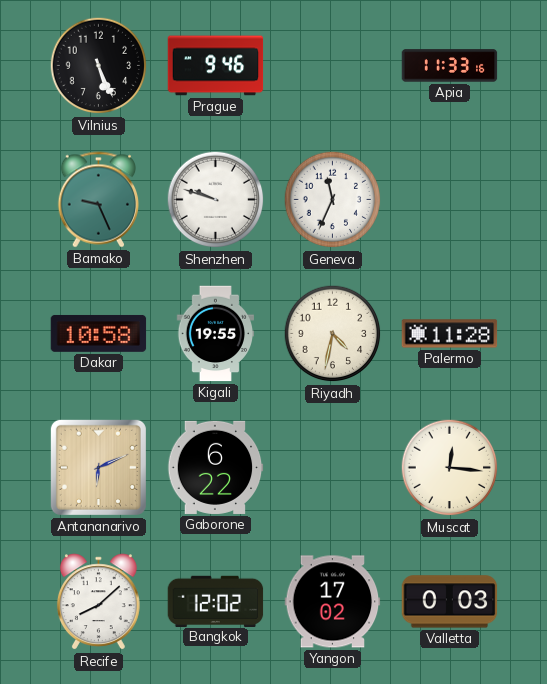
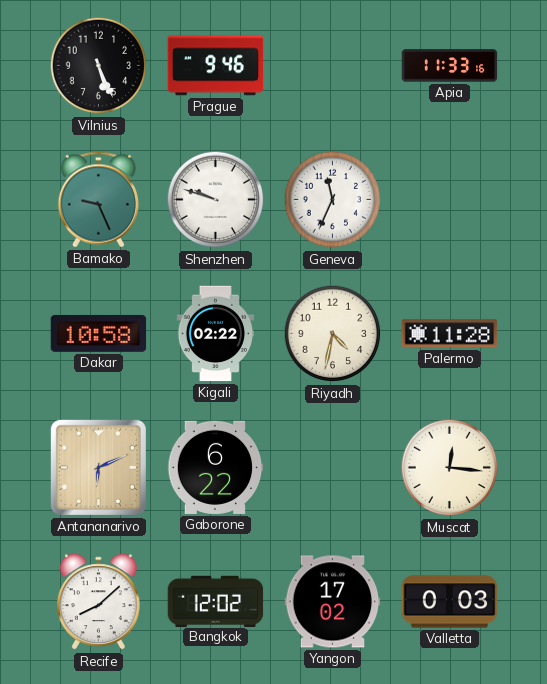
Kigali: 19:55 -> 02:22 (215, 334)
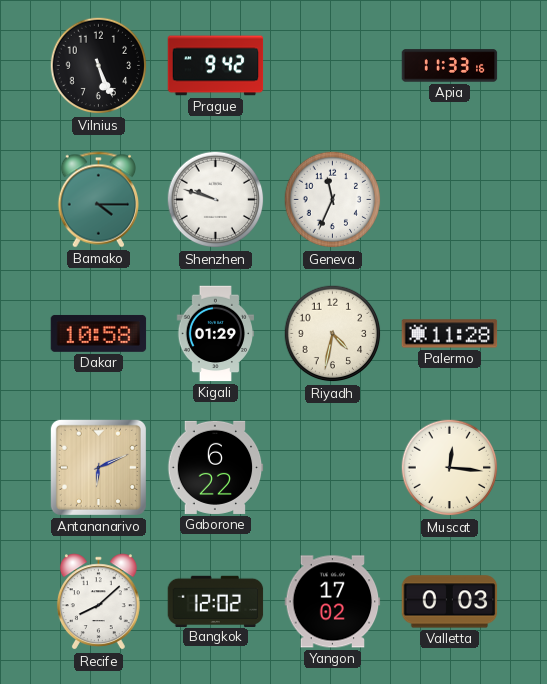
Prague: 9:46 -> 9:42 (216, 66)
Bamako: 9:26 -> 4:15 (99, 200)
Kigali: 02:22 -> 01:29 (215, 334)
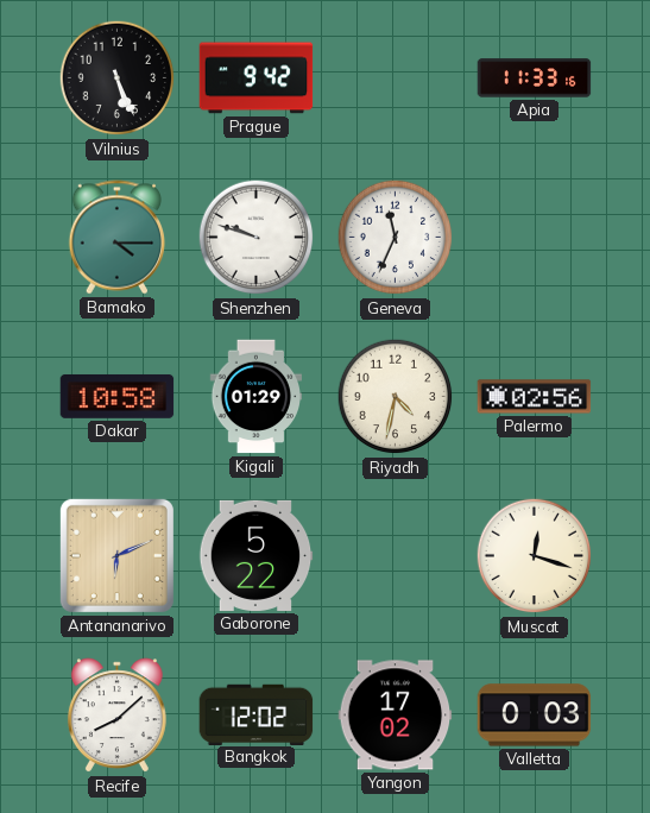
Palermo: 11:28 -> 02:56 (535, 397)
Gaborone: 6:22 -> 5:22 (255, 555)
Muscat: 12:16 -> 12:18 (535, 556)
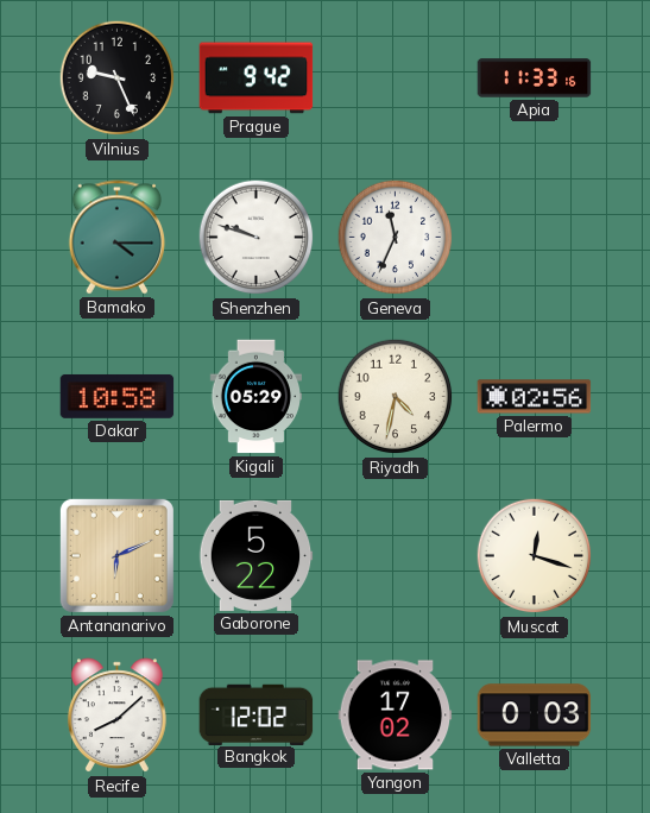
Vilnius: 5:26 -> 9:26 (118, 78)
Kigali: 01:29 -> 05:29 (255, 397)
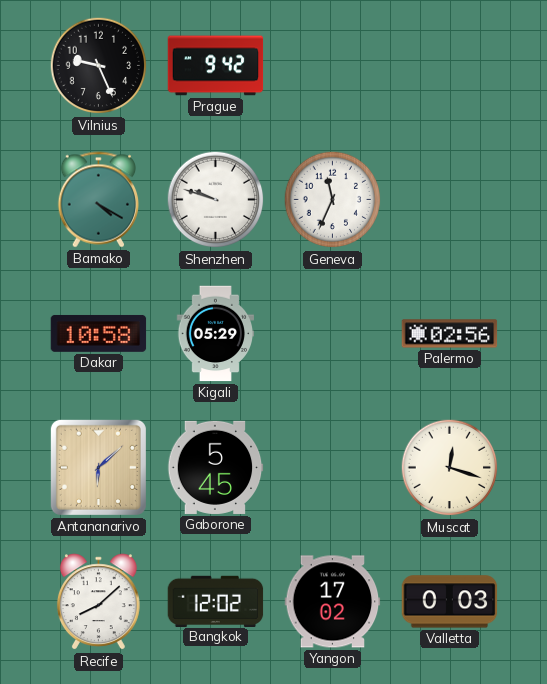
Apia: 11:33 -> none (535, 78)
Bamako: 4:15 -> 4:20 (99, 200)
Riyadh: 4:32 -> none (396, 397)
Antananarivo: 6:11 -> 6:08 (98, 467)
Gaborone: 5:22 -> 5:45 (215, 467)
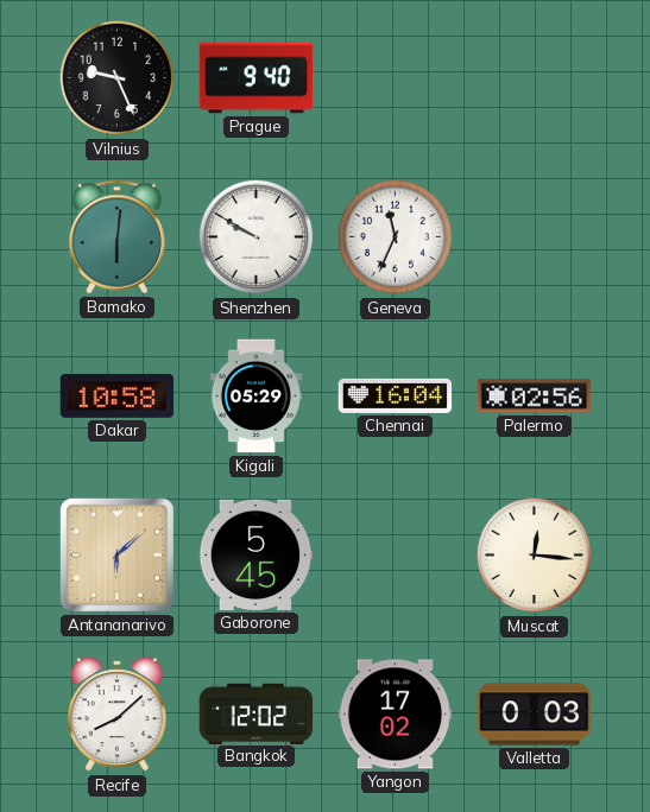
Prague: 9:42 -> 9:40 (257, 78)
Bamako: 4:20 -> 6:01 (118, 237)
Shenzhen: 9:48 -> 9:50 (257, 237)
Chennai: none -> 16:04 (396, 395)
Muscat: 12:18 -> 12:16 (535, 556)
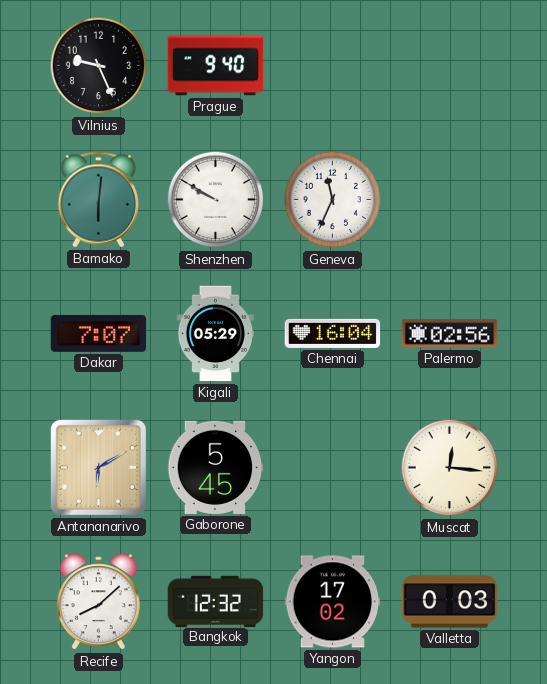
Dakar: 10:58 -> 7:07 (99, 333)
Antananarivo: 6:08 -> 6:10 (98, 467)
Bangkok: 12:02 -> 12:32 (216, 601)
